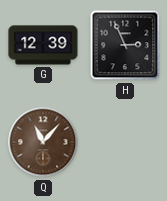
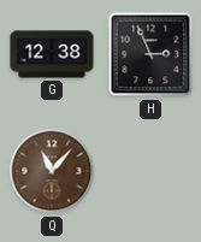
G: 12:39 -> 12:38 (52, 54)
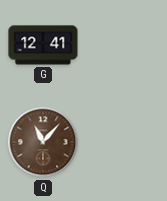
G: 12:38 -> 12:41 (43, 45)
H: 2:56 -> none (150, 54)
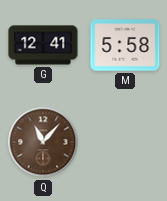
M: none -> 5:58 (125, 45)
